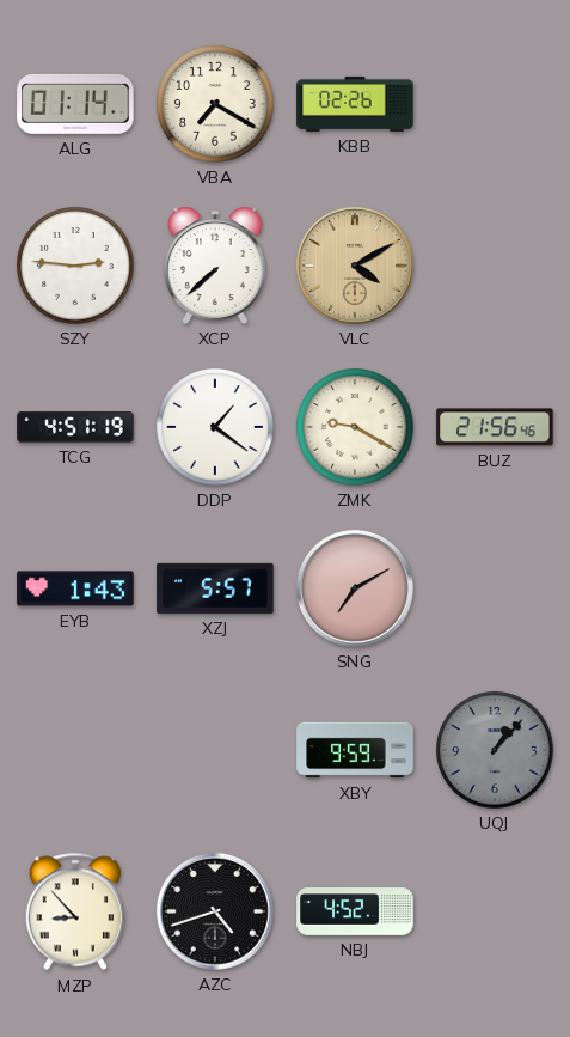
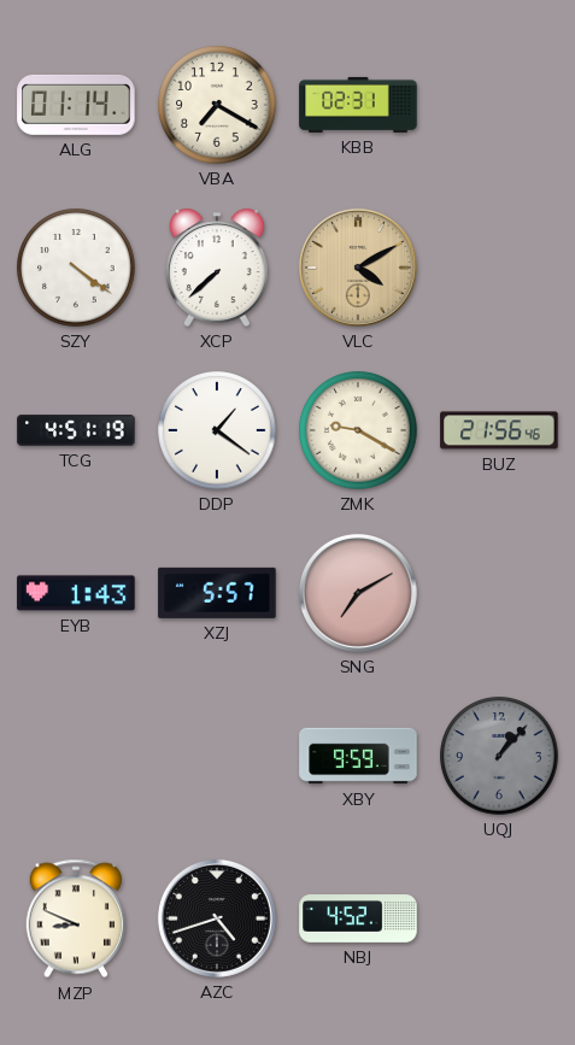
KBB: 02:26 -> 02:31 (358, 105)
SZY: 2:46 -> 4:21 (76, 268)
MZP: 8:53 -> 8:49 (75, 918)
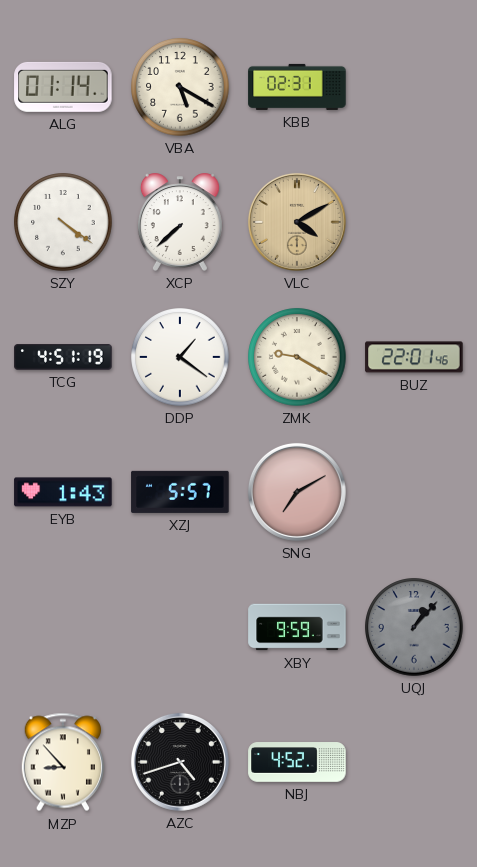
VBA: 7:20 -> 5:20 (180, 87)
BUZ: 21:56 -> 22:01 (414, 357)
MZP: 8:49 -> 8:53 (62, 762)
